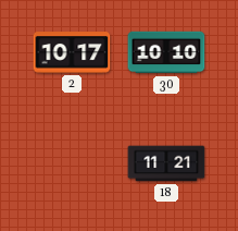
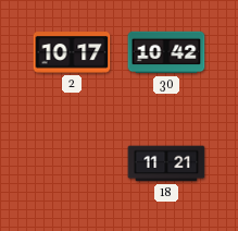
30: 10:10 -> 10:42 (166, 52)
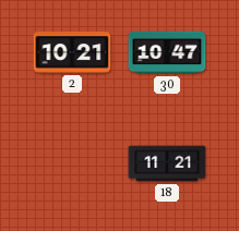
2: 10:17 -> 10:21 (72, 52)
30: 10:42 -> 10:47 (167, 52)
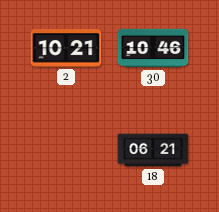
30: 10:47 -> 10:46 (153, 48)
18: 11:21 -> 06:21 (153, 150)
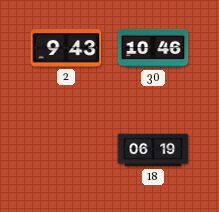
2: 10:21 -> 9:43 (66, 48)
18: 06:21 -> 06:19 (153, 150)
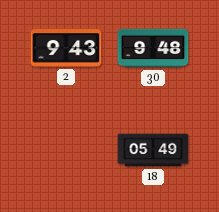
30: 10:46 -> 9:48 (153, 48)
18: 06:19 -> 05:49 (153, 150)
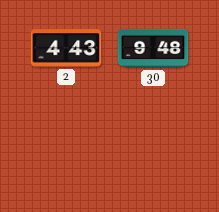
2: 9:43 -> 4:43 (66, 48)
18: 05:49 -> none (153, 150)
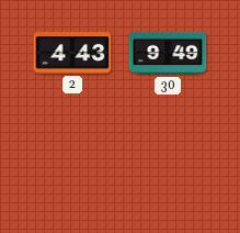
30: 9:48 -> 9:49 (168, 53)
